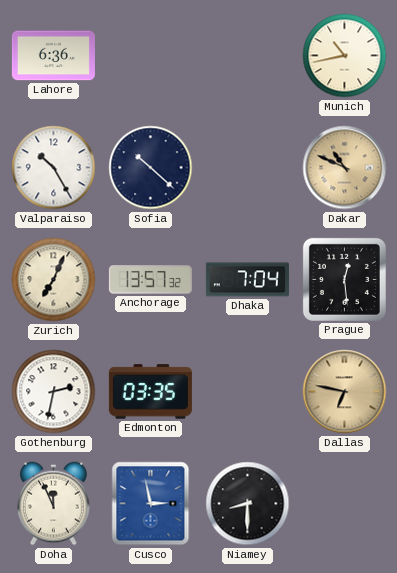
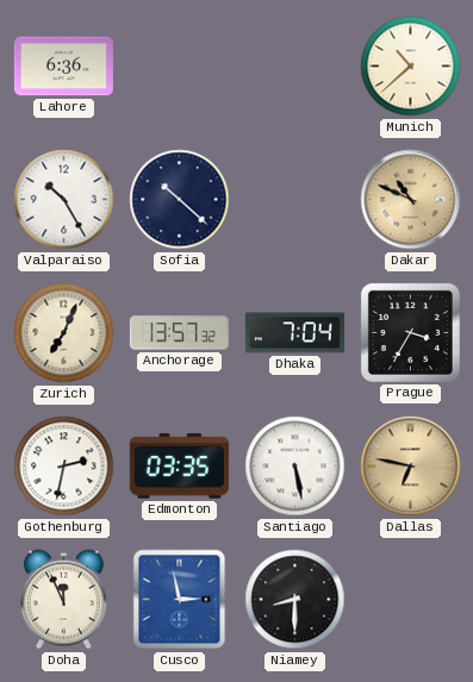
Munich: 10:43 -> 10:38 (411, 67)
Prague: 12:29 -> 3:35 (410, 332)
Santiago: none -> 5:28 (295, 467)
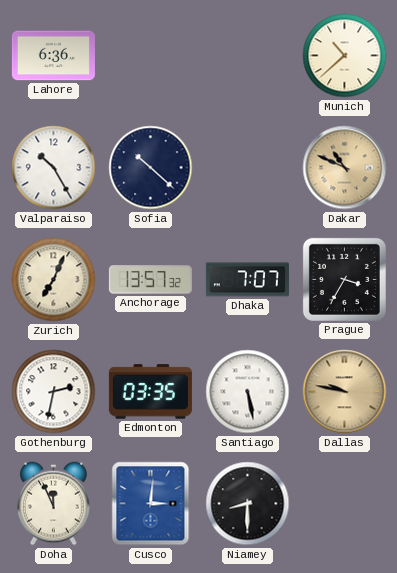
Dhaka: 7:04 -> 7:07 (247, 280)
Dallas: 6:47 -> 9:47 (345, 392)
Cusco: 2:58 -> 3:01 (151, 504)
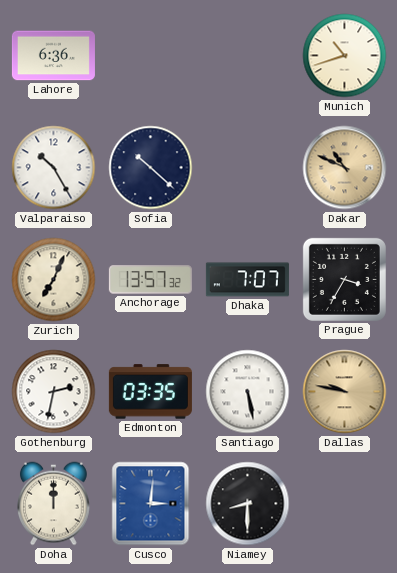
Munich: 10:38 -> 10:42 (345, 56)
Doha: 11:56 -> 12:00 (54, 504)
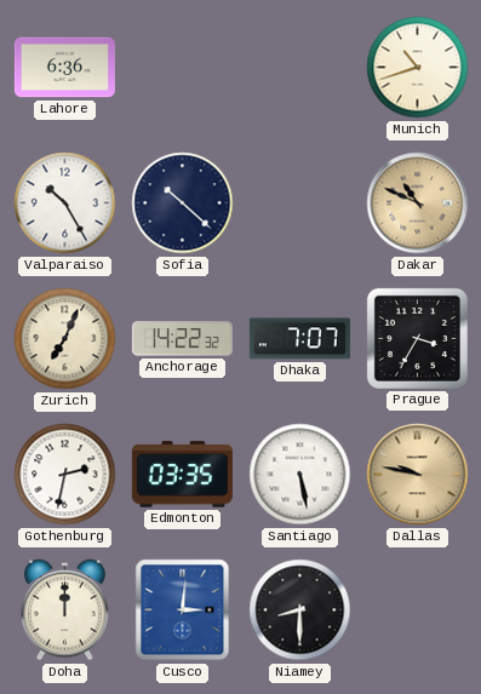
Anchorage: 13:57 -> 14:22 (182, 339)
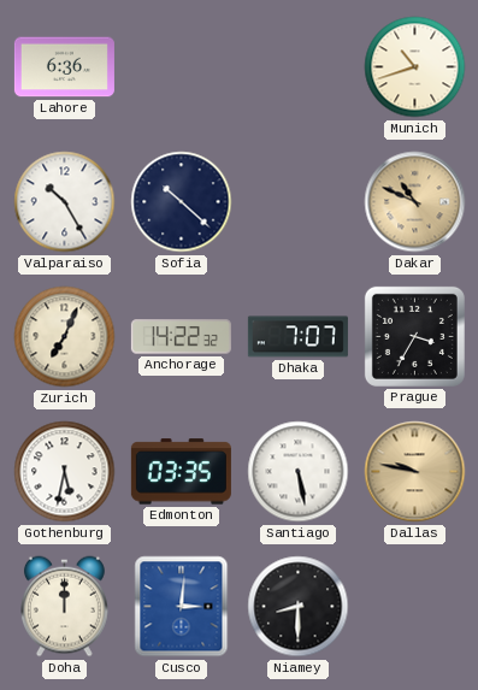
Gothenburg: 2:32 -> 5:32 (65, 472)
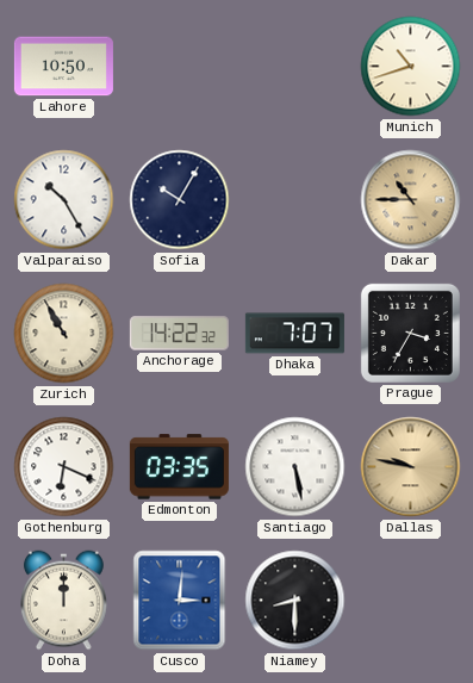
Lahore: 6:36 -> 10:50 (63, 67)
Sofia: 10:22 -> 10:05 (180, 200)
Dakar: 10:49 -> 10:45 (411, 200)
Zurich: 7:04 -> 10:55 (64, 334)
Gothenburg: 5:32 -> 6:19 (64, 467)
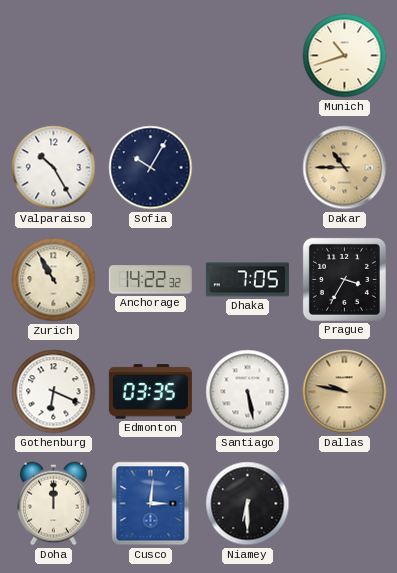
Lahore: 10:50 -> none (63, 67)
Dhaka: 7:07 -> 7:05 (247, 280)
Niamey: 8:30 -> 6:30 (248, 504)
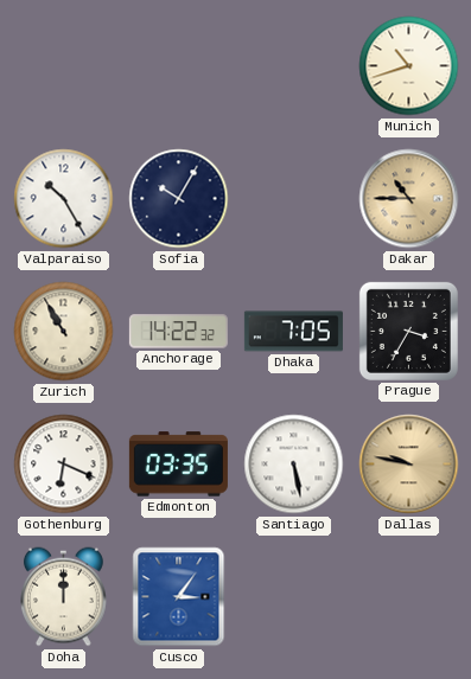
Cusco: 3:01 -> 3:06 (179, 597)
Niamey: 6:30 -> none (248, 504)
